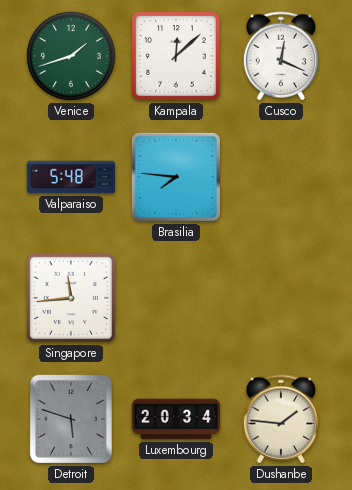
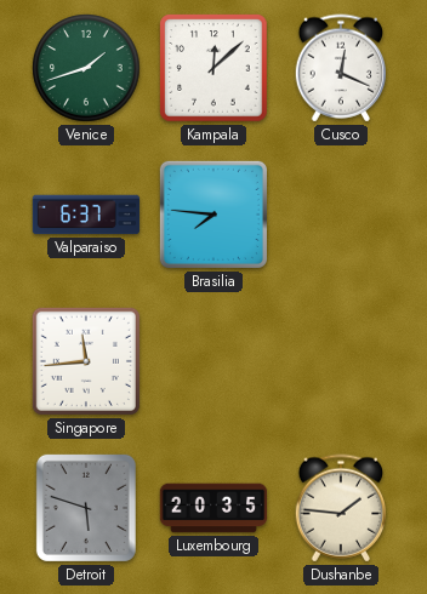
Valparaiso: 5:48 -> 6:37 (86, 215)
Luxembourg: 20:34 -> 20:35 (213, 508)
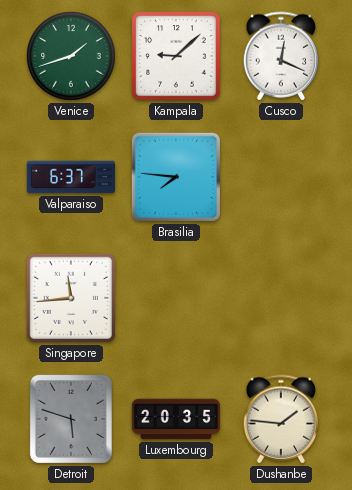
Kampala: 12:08 -> 9:08 (176, 56)
